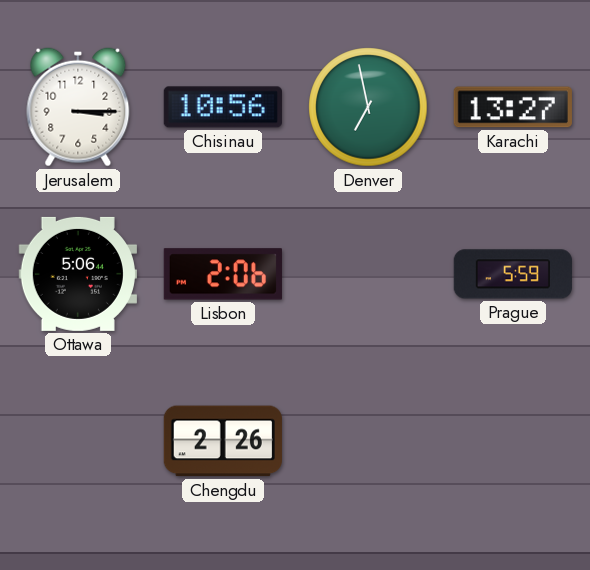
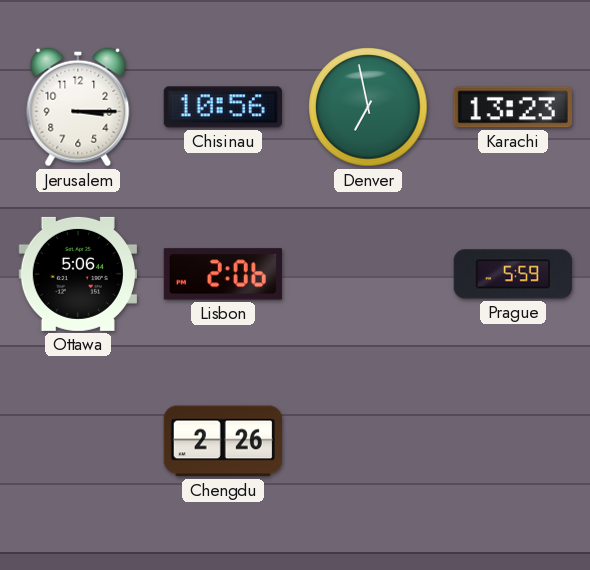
Karachi: 13:27 -> 13:23 (513, 107)
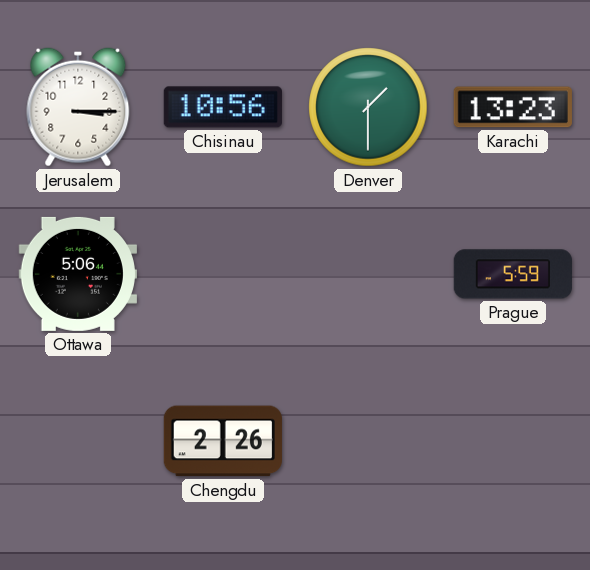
Denver: 6:58 -> 1:30 (368, 107)
Lisbon: 2:06 -> none (223, 274)
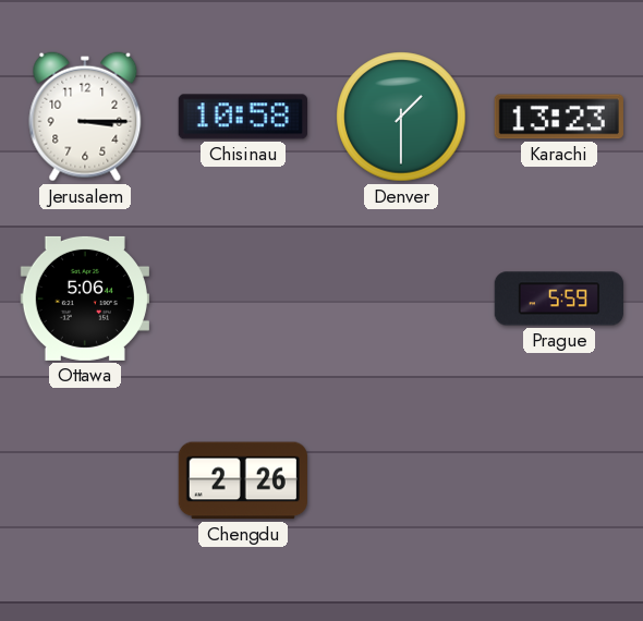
Chisinau: 10:56 -> 10:58 (243, 117)
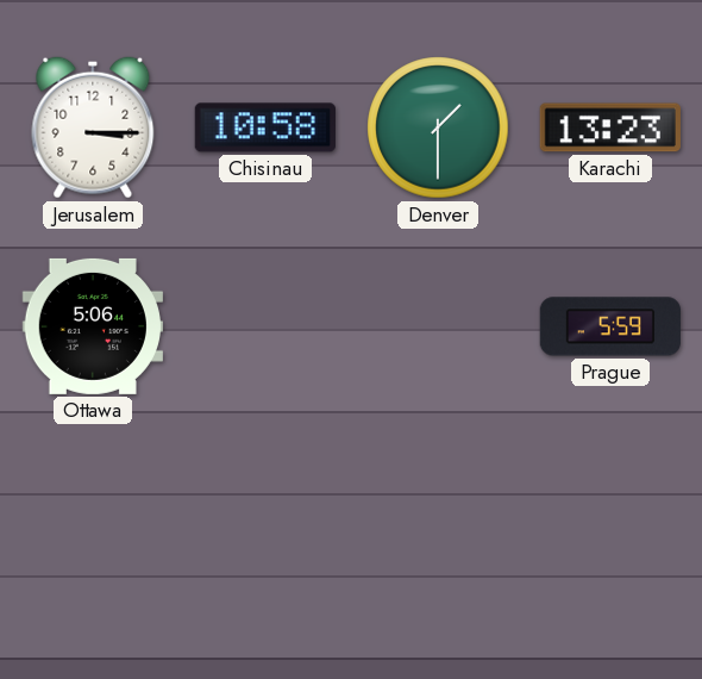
Chengdu: 2:26 -> none (243, 480)
